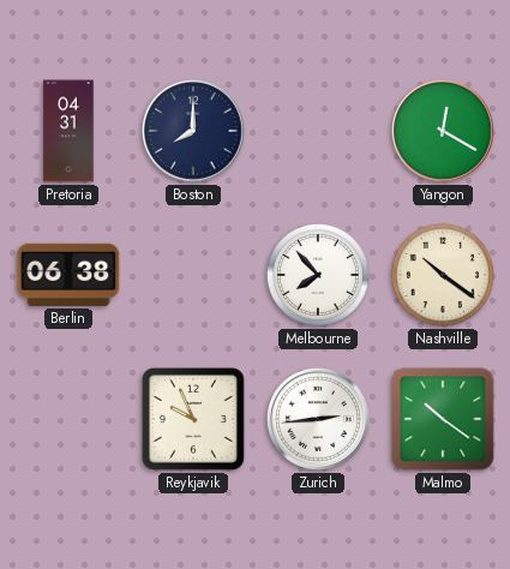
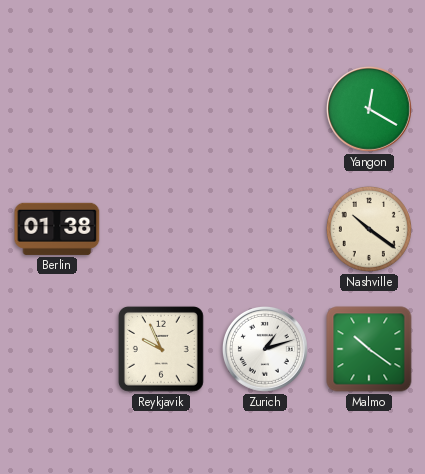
Pretoria: 04:31 -> none (68, 131)
Boston: 8:00 -> none (193, 131)
Berlin: 06:38 -> 01:38 (57, 229)
Melbourne: 7:53 -> none (318, 275)
Zurich: 2:44 -> 1:12 (265, 349)
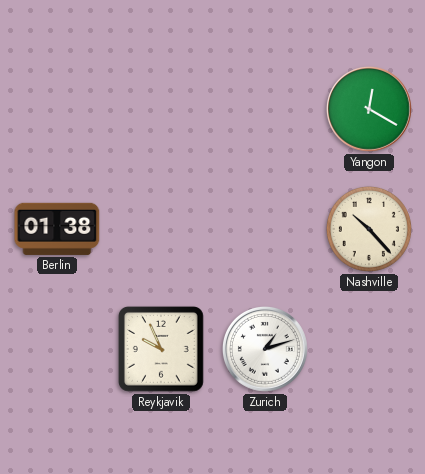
Nashville: 10:21 -> 10:23 (369, 229)
Malmo: 10:21 -> none (369, 349)
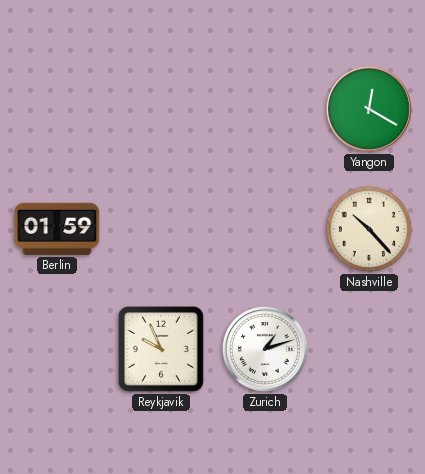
Berlin: 01:38 -> 01:59 (57, 229)
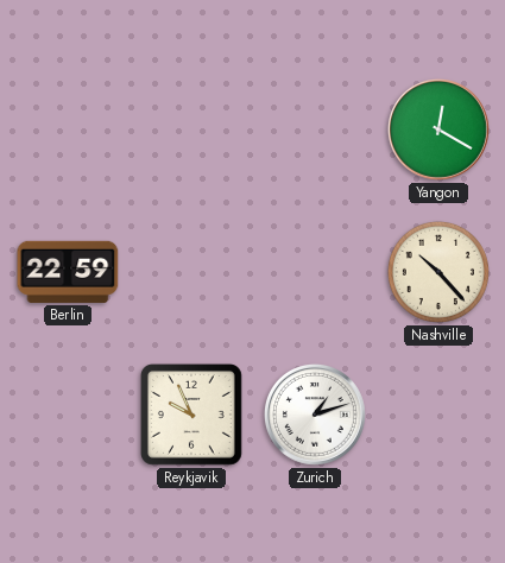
Berlin: 01:59 -> 22:59 (68, 272)
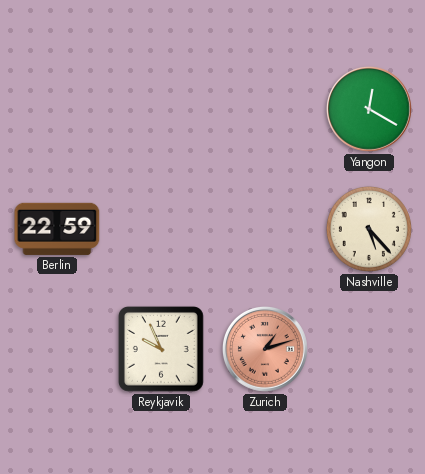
Nashville: 10:23 -> 5:23 (369, 229)
Zurich dial: white -> salmon (265, 349)
